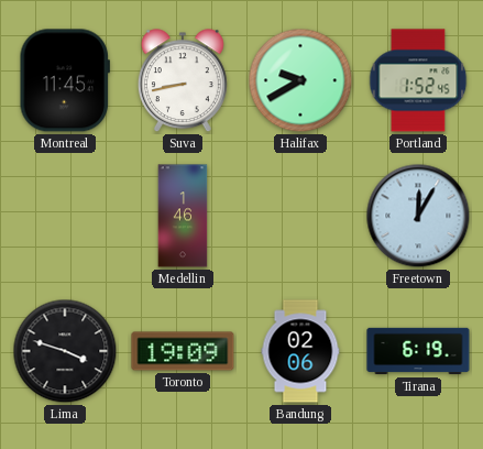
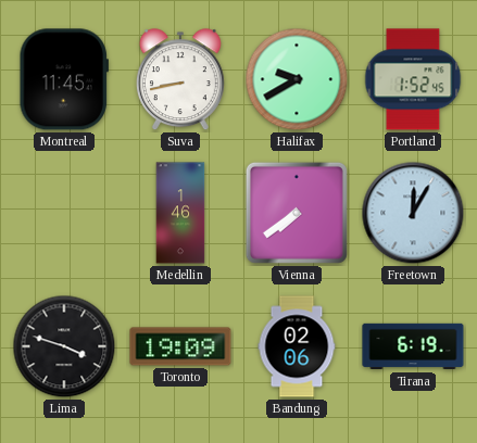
Vienna: none -> 7:39 (297, 213)
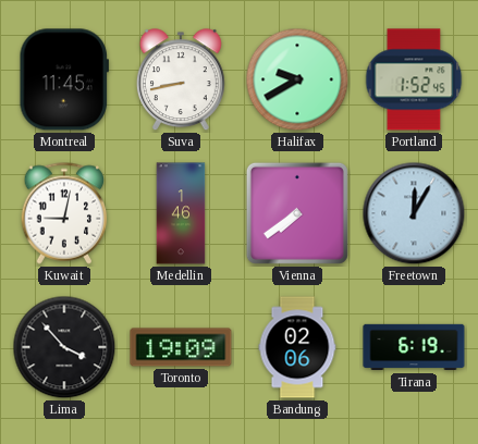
Kuwait: none -> 9:02 (64, 213)
Lima: 3:48 -> 3:53 (64, 347)
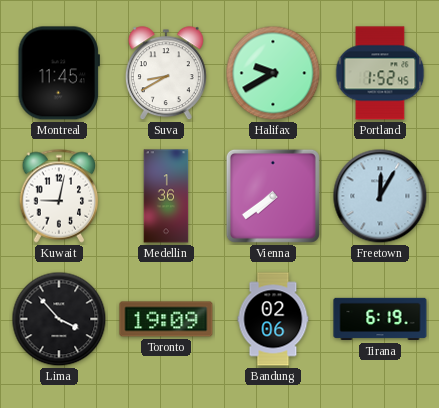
Suva: 8:43 -> 8:40 (166, 74)
Medellin: 1:46 -> 1:36 (166, 196)
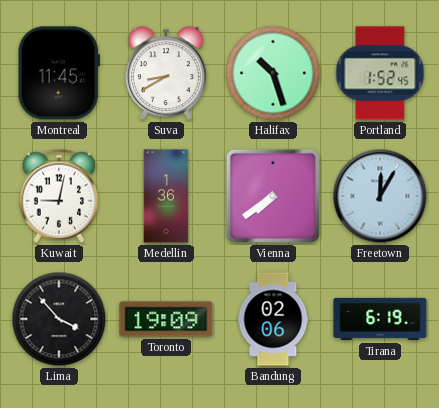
Halifax: 9:40 -> 10:27 (273, 73)
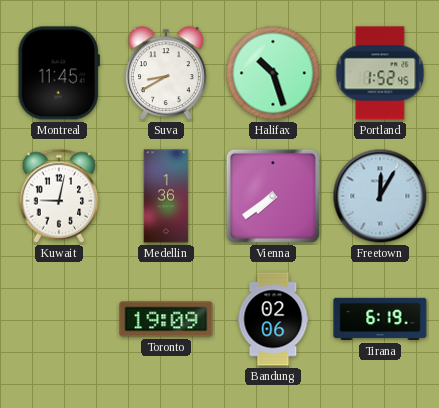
Lima: 3:53 -> none (59, 319)
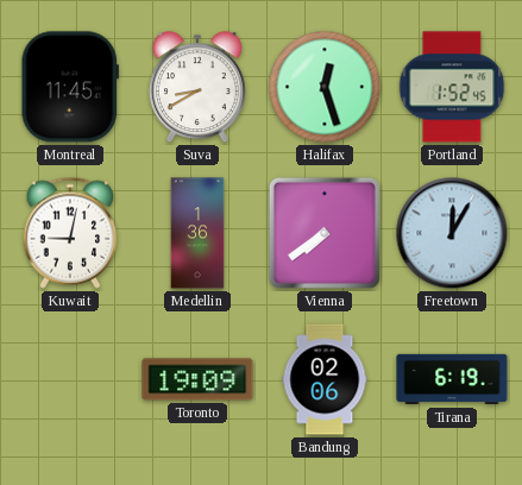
Halifax: 10:27 -> 12:27 (325, 87)
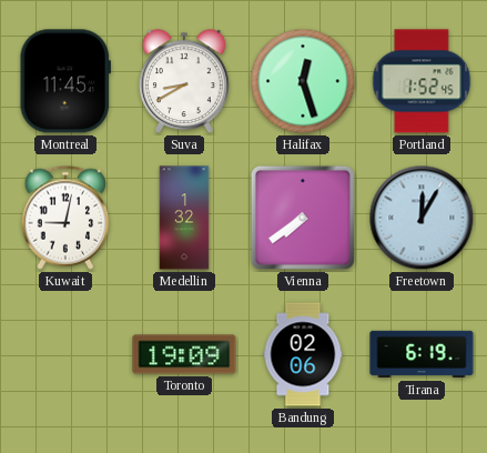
Medellin: 1:36 -> 1:32 (184, 218)
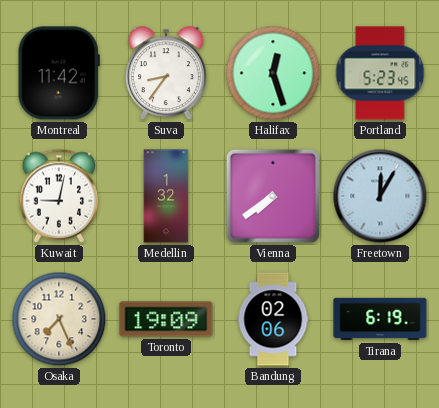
Montreal: 11:45 -> 11:42 (59, 73)
Suva: 8:40 -> 8:36 (166, 74)
Portland: 1:52 -> 5:23 (380, 73)
Osaka: none -> 7:26 (59, 319)
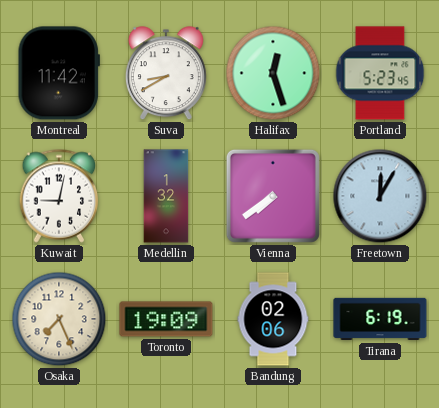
Suva: 8:36 -> 8:40 (166, 74)
